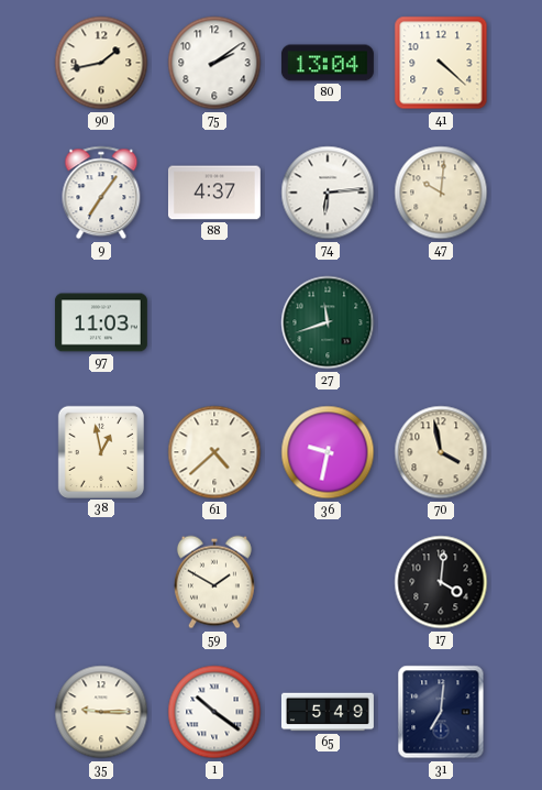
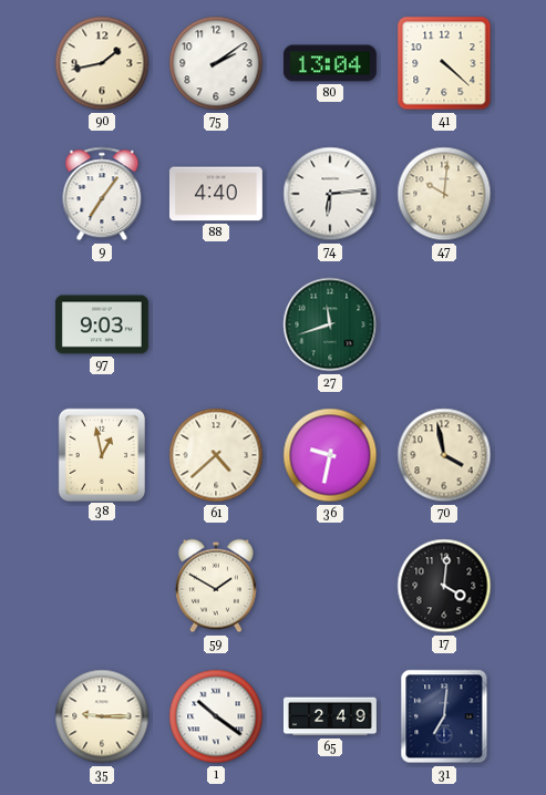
88: 4:37 -> 4:40 (216, 194)
97: 11:03 -> 9:03 (102, 324)
65: 5:49 -> 2:49 (330, 716)
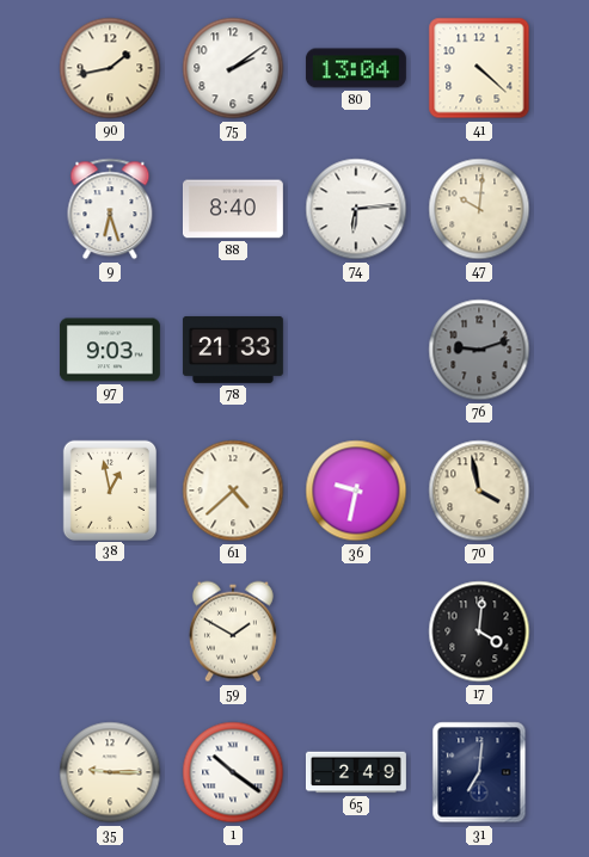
9: 7:06 -> 6:27 (110, 209)
88: 4:40 -> 8:40 (233, 209)
78: none -> 21:33 (233, 350)
27: 11:42 -> none (330, 324)
76: none -> 9:12 (479, 350)
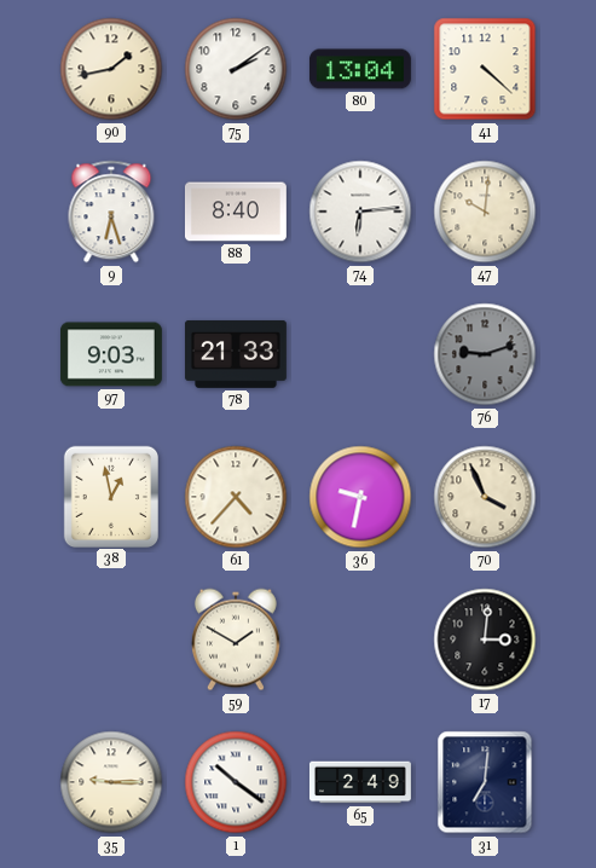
61: 4:38 -> 4:37 (236, 497)
70: 3:58 -> 3:56 (485, 497)
17: 4:01 -> 3:01 (485, 640)
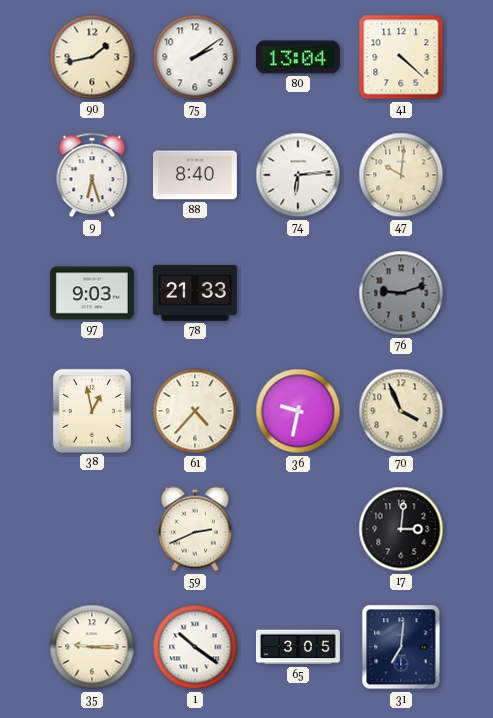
59: 1:50 -> 2:41 (195, 529)
65: 2:49 -> 3:05 (298, 647)
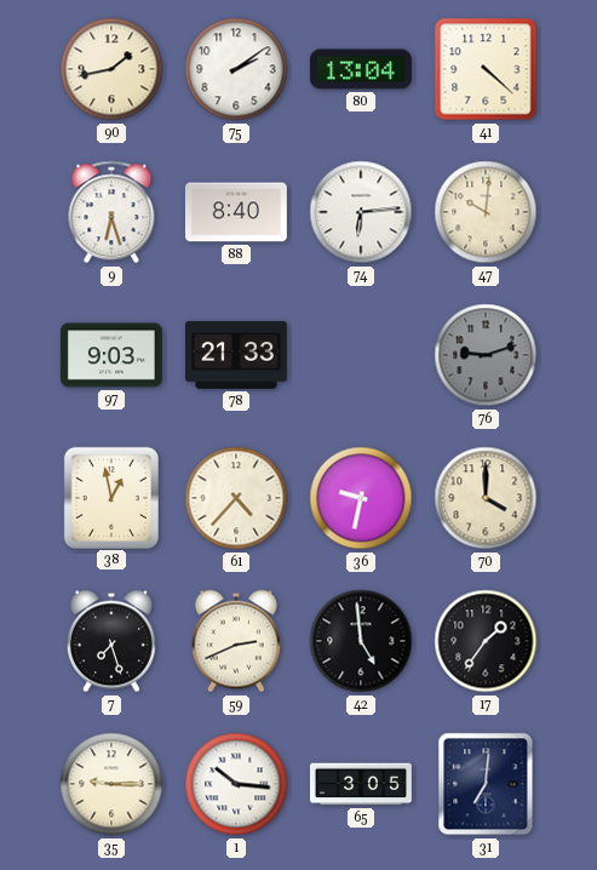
70: 3:56 -> 4:00 (486, 498)
7: none -> 7:27 (111, 641)
42: none -> 4:59 (361, 641)
17: 3:01 -> 1:36 (486, 641)
1: 10:21 -> 10:16 (236, 784)
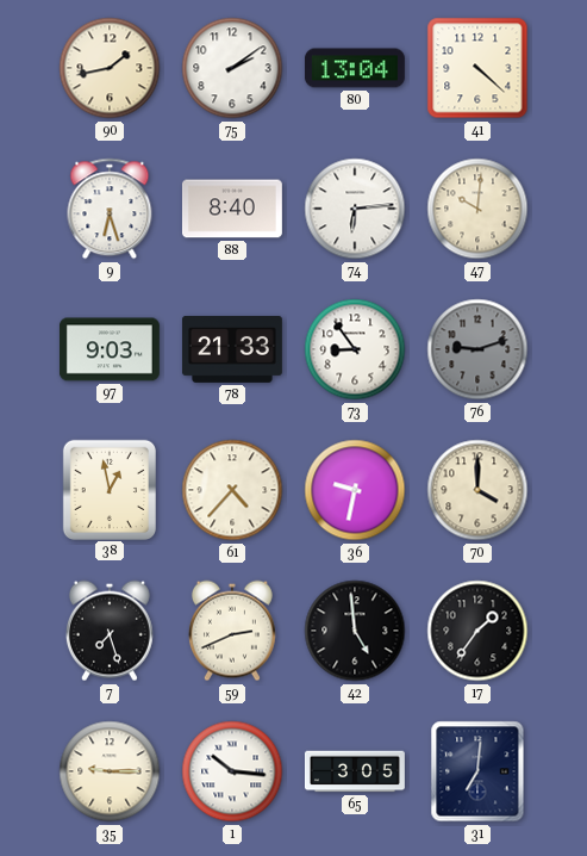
73: none -> 8:54 (355, 349)
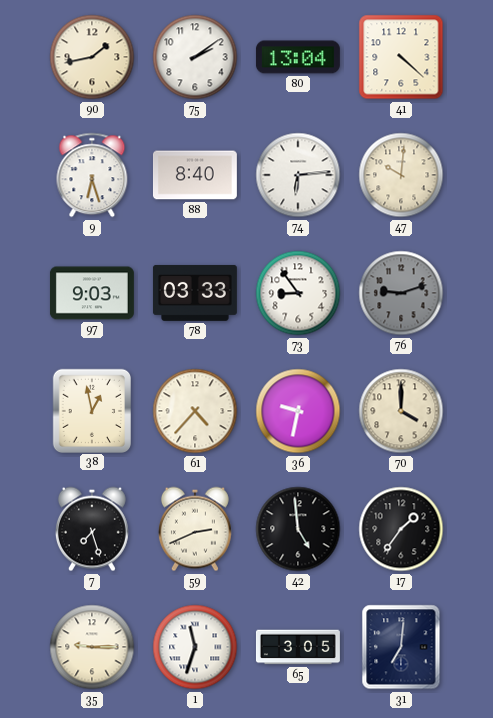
78: 21:33 -> 03:33 (195, 293)
1: 10:16 -> 11:33 (195, 647)
